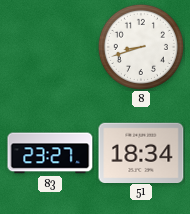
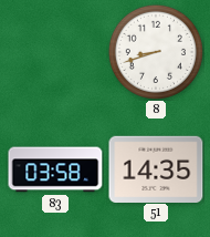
83: 23:27 -> 03:58 (55, 169)
51: 18:34 -> 14:35 (156, 168)
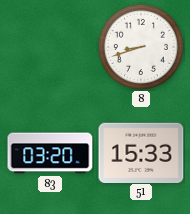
83: 03:58 -> 03:20 (50, 153)
51: 14:35 -> 15:33 (141, 152)
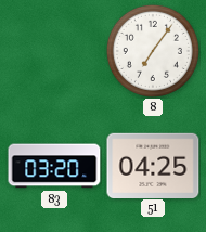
8: 8:42 -> 7:06 (153, 51)
51: 15:33 -> 04:25 (153, 165)
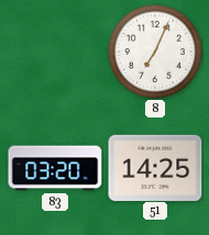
8: 7:06 -> 7:04 (155, 52)
51: 04:25 -> 14:25 (155, 167)
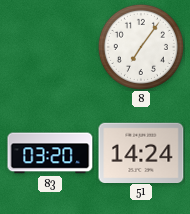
8: 7:04 -> 7:06 (141, 47)
51: 14:25 -> 14:24 (141, 152)
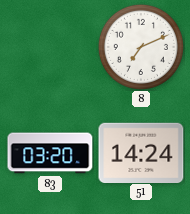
8: 7:06 -> 7:11 (141, 47)
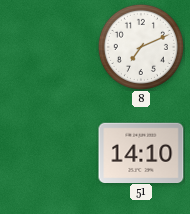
83: 03:20 -> none (50, 153)
51: 14:24 -> 14:10 (141, 152)
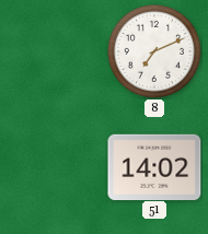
51: 14:10 -> 14:02 (154, 166)
